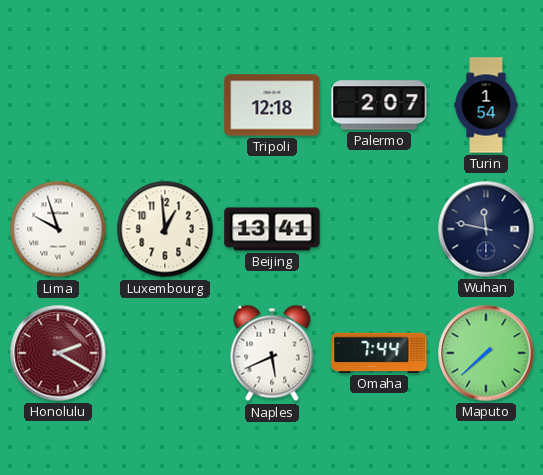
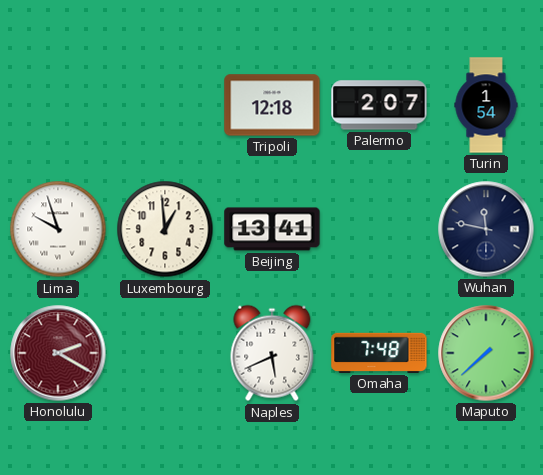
Omaha: 7:44 -> 7:48 (379, 353)
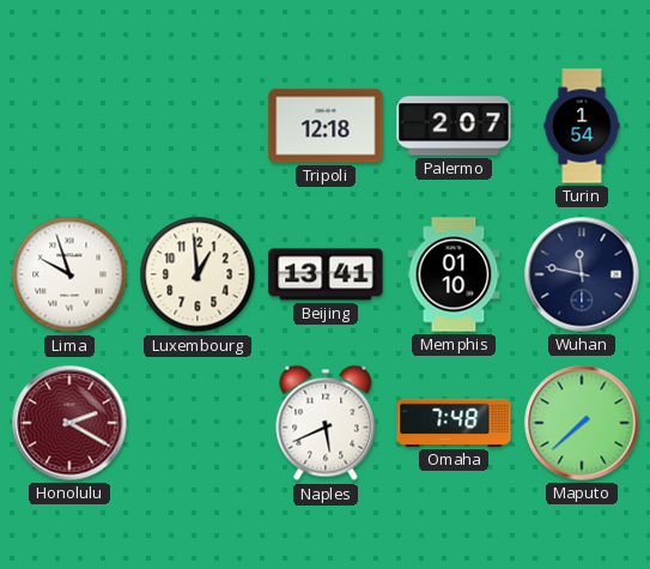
Memphis: none -> 01:10 (454, 274)
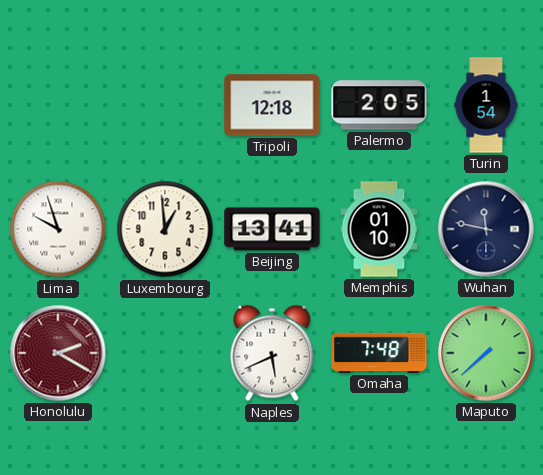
Palermo: 2:07 -> 2:05 (379, 105)
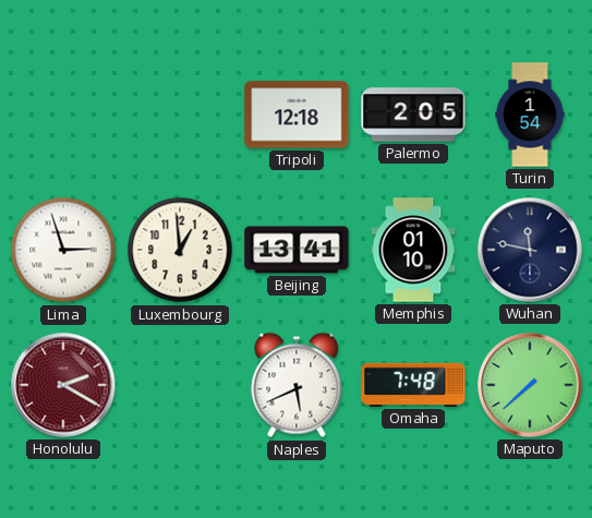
Lima: 9:57 -> 2:57 (63, 250)
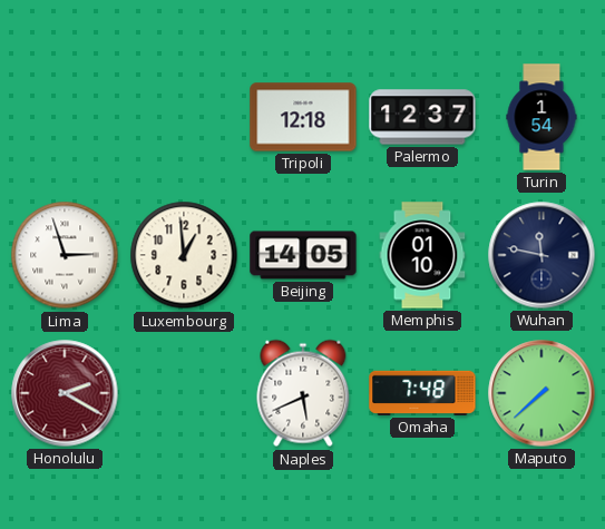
Palermo: 2:05 -> 12:37 (422, 117)
Beijing: 13:41 -> 14:05 (303, 255)
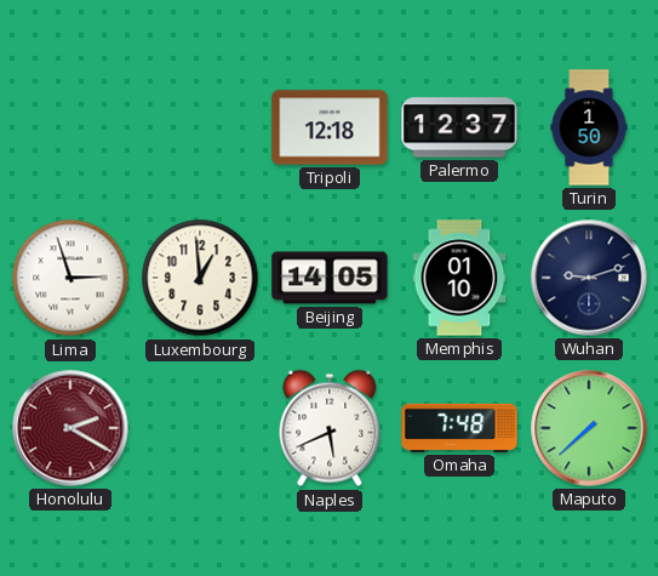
Turin: 1:54 -> 1:50 (589, 127)
Wuhan: 11:47 -> 9:12 (589, 278)
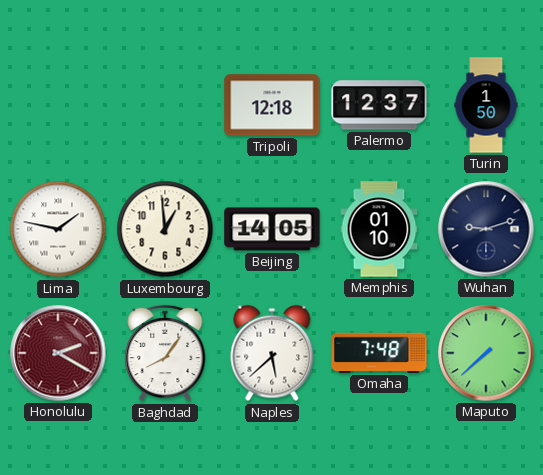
Lima: 2:57 -> 1:47 (58, 229)
Baghdad: none -> 8:06 (165, 353)
Naples: 5:41 -> 5:38 (272, 353)
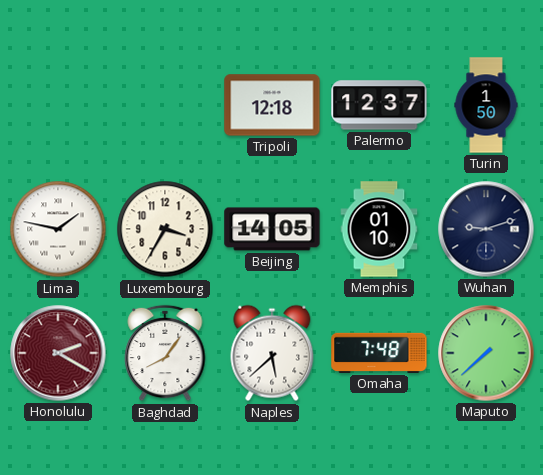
Luxembourg: 12:59 -> 3:35 (165, 229)
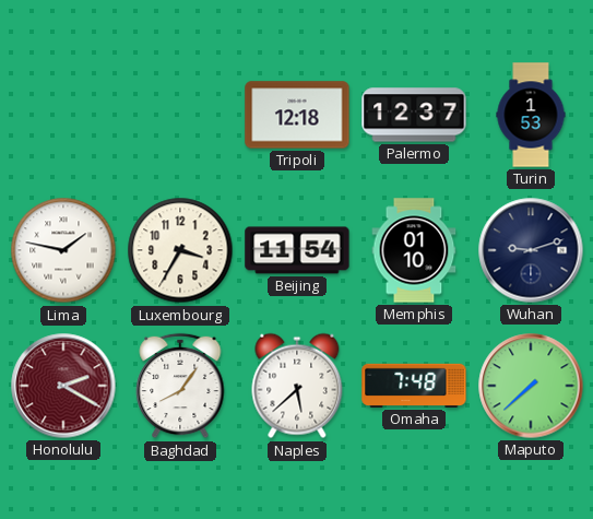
Turin: 1:50 -> 1:53 (531, 115)
Beijing: 14:05 -> 11:54 (297, 250)
